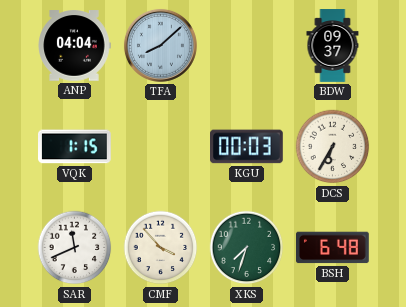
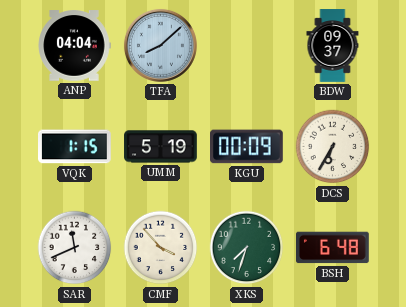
UMM: none -> 5:19 (161, 147)
KGU: 00:03 -> 00:09 (247, 147)
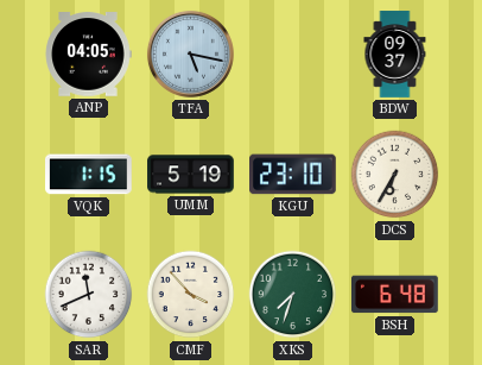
ANP: 04:04 -> 04:05 (88, 55)
TFA: 8:08 -> 5:17 (190, 54)
KGU: 00:09 -> 23:10 (293, 175)
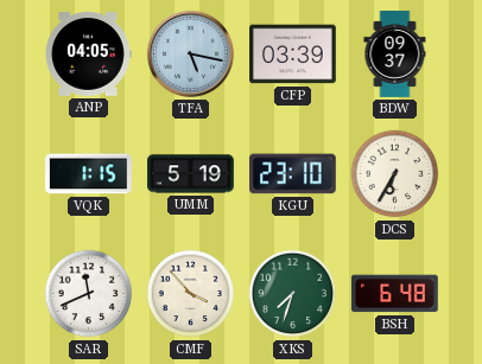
CFP: none -> 03:39 (293, 55)
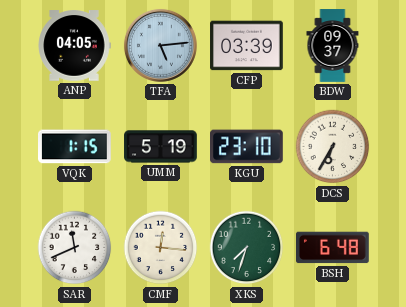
TFA: 5:17 -> 5:14 (160, 45)
CMF: 3:53 -> 12:16 (161, 248)
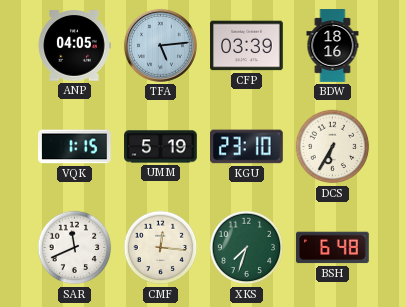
BDW: 09:37 -> 18:16 (333, 46)
